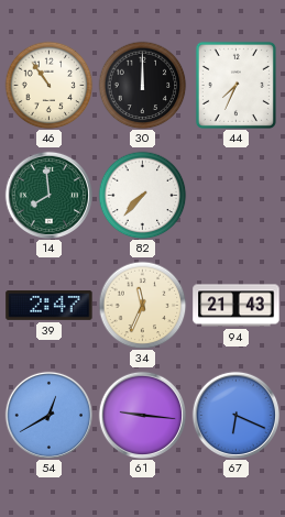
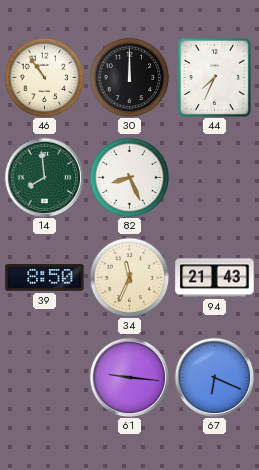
82: 7:37 -> 8:26 (129, 177)
39: 2:47 -> 8:50 (45, 278)
54: 12:40 -> none (48, 415)
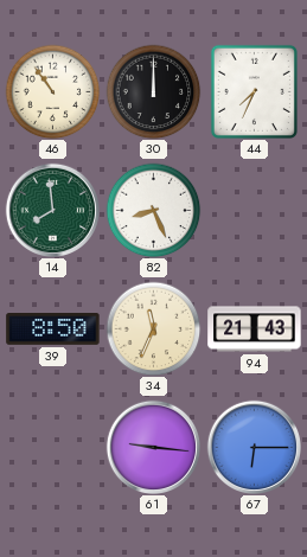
67: 6:19 -> 6:15 (254, 447)
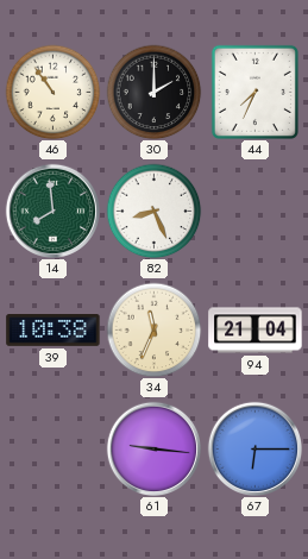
30: 12:00 -> 2:00 (153, 92)
39: 8:50 -> 10:38 (54, 331)
94: 21:43 -> 21:04 (256, 331)
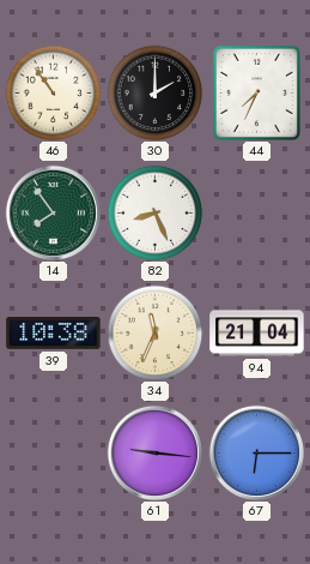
14: 7:59 -> 7:54 (53, 212)
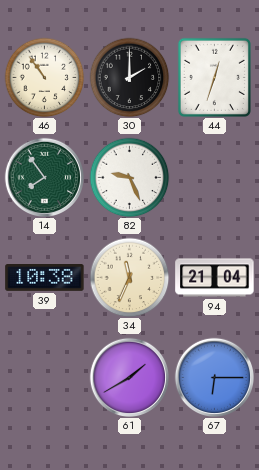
44: 7:34 -> 12:33 (214, 77)
82: 8:26 -> 9:26 (129, 177)
61: 9:16 -> 1:40 (129, 377)
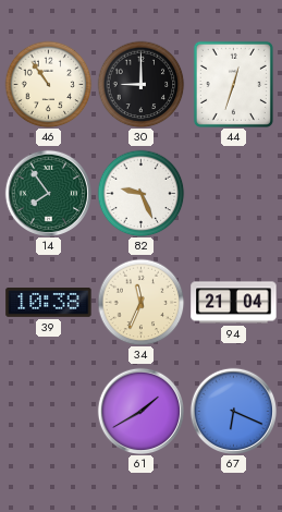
30: 2:00 -> 9:00 (140, 84)
67: 6:15 -> 6:19 (233, 411)
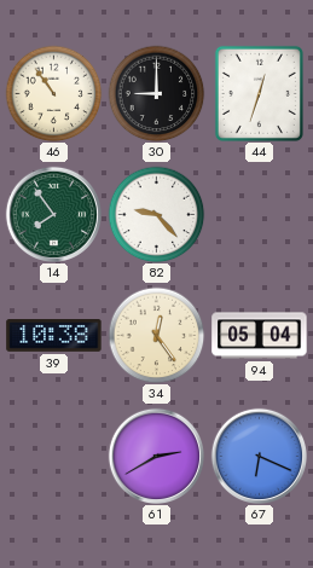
82: 9:26 -> 9:23 (156, 214)
34: 11:34 -> 12:24 (156, 335)
94: 21:04 -> 05:04 (260, 336)
61: 1:40 -> 2:40 (156, 456)
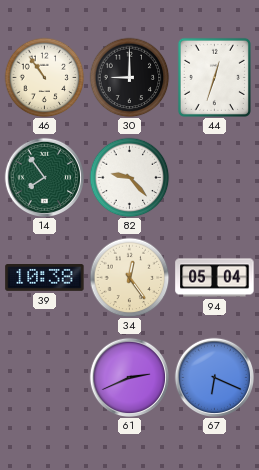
61: 2:40 -> 2:41 (129, 377)
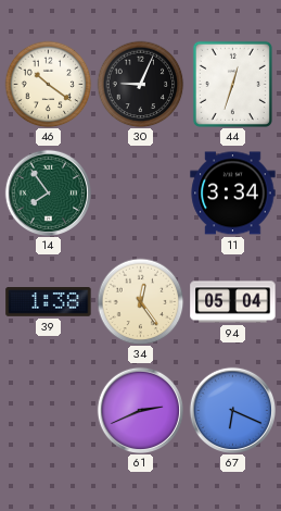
46: 10:54 -> 10:21 (48, 84)
30: 9:00 -> 9:04 (140, 84)
82: 9:23 -> none (129, 177)
11: none -> 3:34 (233, 194)
39: 10:38 -> 1:38 (49, 302)
